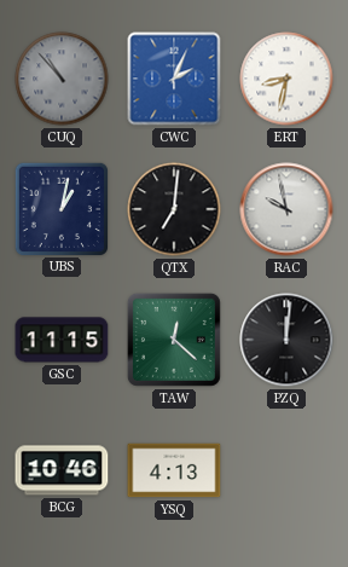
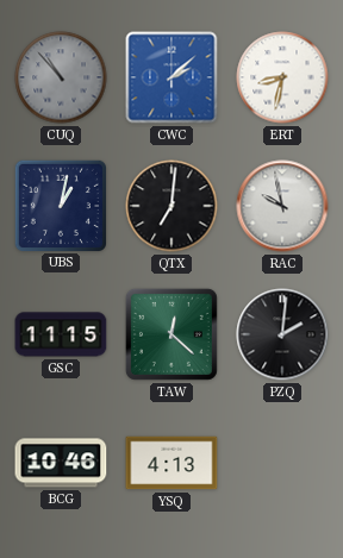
CWC: 2:04 -> 2:08 (171, 77)
PZQ: 12:01 -> 2:01 (282, 334)
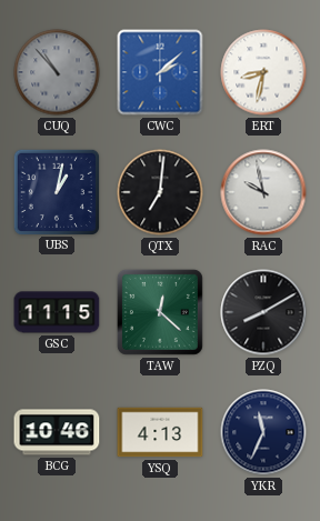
PZQ: 2:01 -> 8:10 (263, 312)
YKR: none -> 11:34 (263, 432)
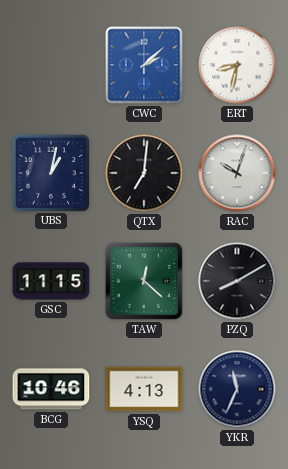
CUQ: 10:53 -> none (57, 72)
RAC: 9:58 -> 10:03 (237, 173)
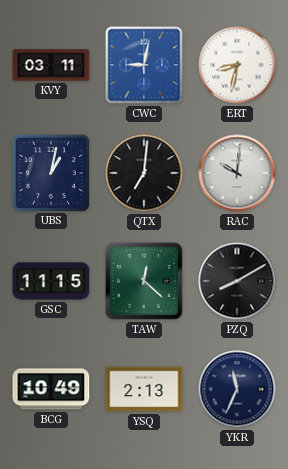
KVY: none -> 03:11 (51, 65)
CWC: 2:08 -> 9:02 (144, 65)
RAC: 10:03 -> 10:01 (237, 173)
BCG: 10:46 -> 10:49 (51, 389)
YSQ: 4:13 -> 2:13 (144, 389)
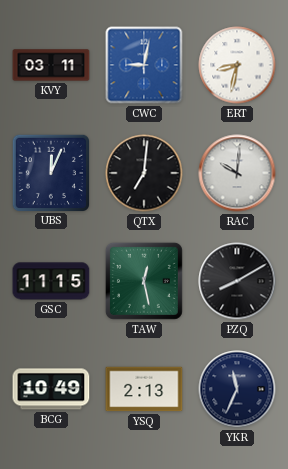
UBS: 1:02 -> 12:04 (50, 172)
TAW: 12:22 -> 12:28 (144, 281)
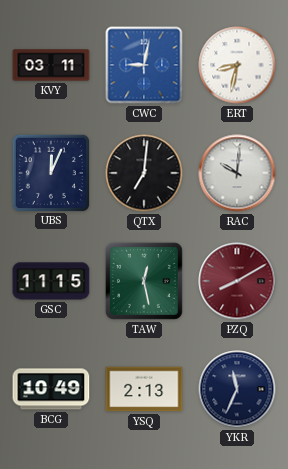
PZQ dial: black -> burgundy (237, 281)
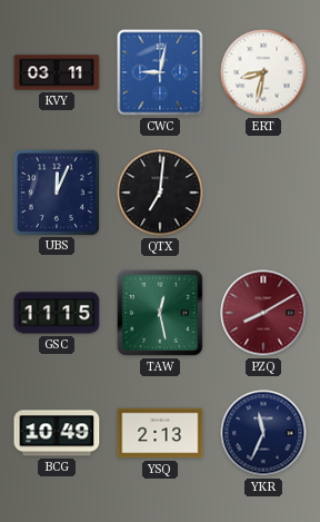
RAC: 10:01 -> none (237, 173)
